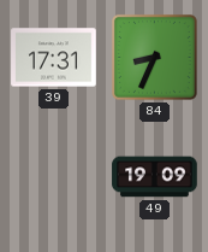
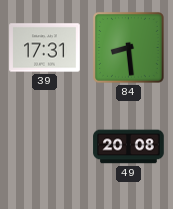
84: 8:34 -> 8:29 (128, 47)
49: 19:09 -> 20:08 (129, 147)
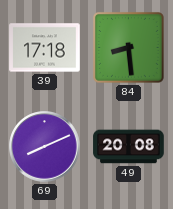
39: 17:31 -> 17:18 (45, 48)
69: none -> 8:11 (45, 147)
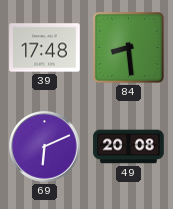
39: 17:18 -> 17:48 (45, 48)
69: 8:11 -> 6:11 (45, 147)
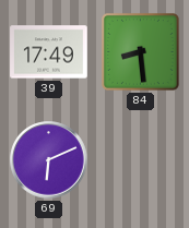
39: 17:48 -> 17:49 (49, 52)
49: 20:08 -> none (129, 147)
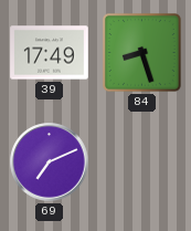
84: 8:29 -> 8:27 (141, 52)
69: 6:11 -> 7:11 (50, 162)
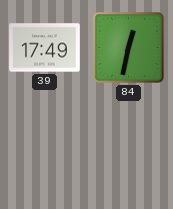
84: 8:27 -> 12:32 (128, 47)
69: 7:11 -> none (50, 162)
